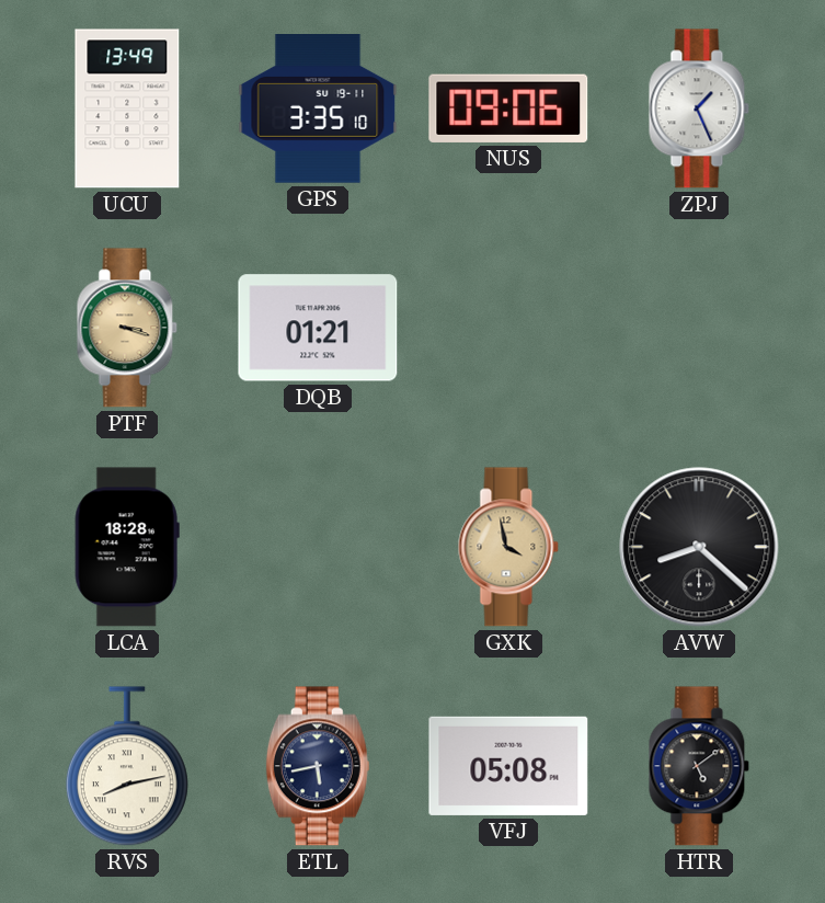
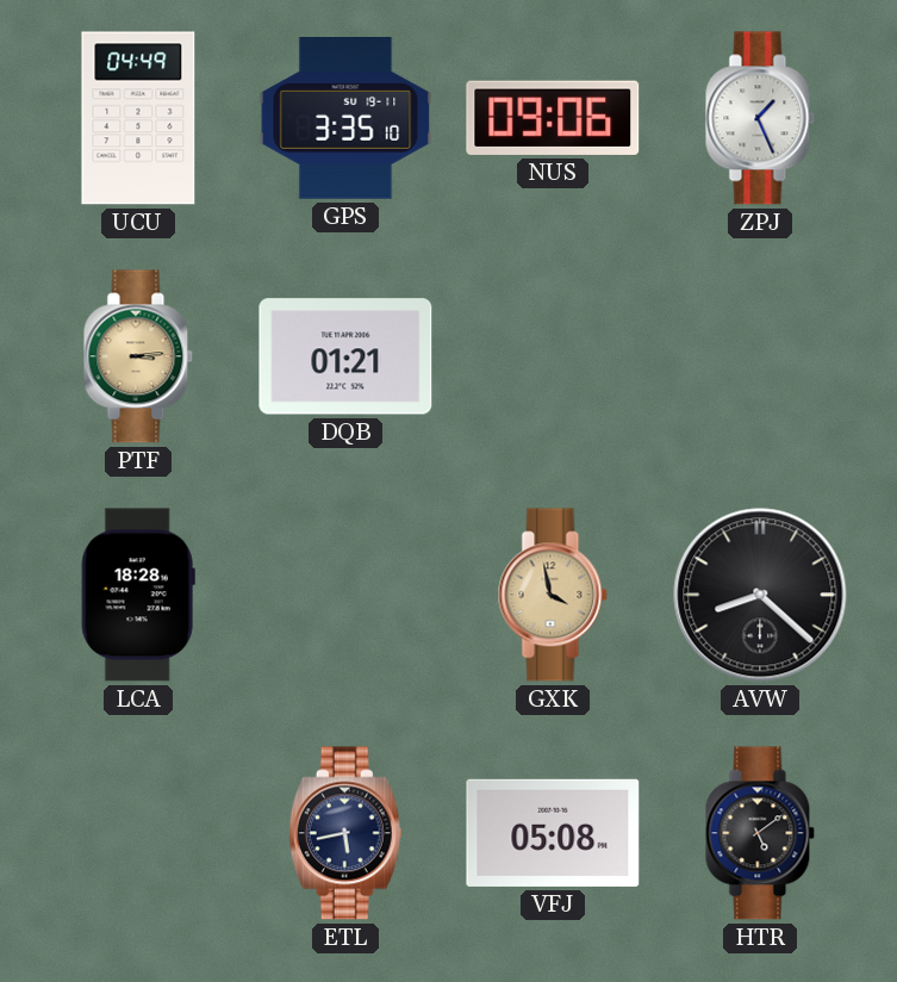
UCU: 13:49 -> 04:49 (138, 118)
PTF: 3:18 -> 3:14 (138, 356)
RVS: 8:13 -> none (127, 766)
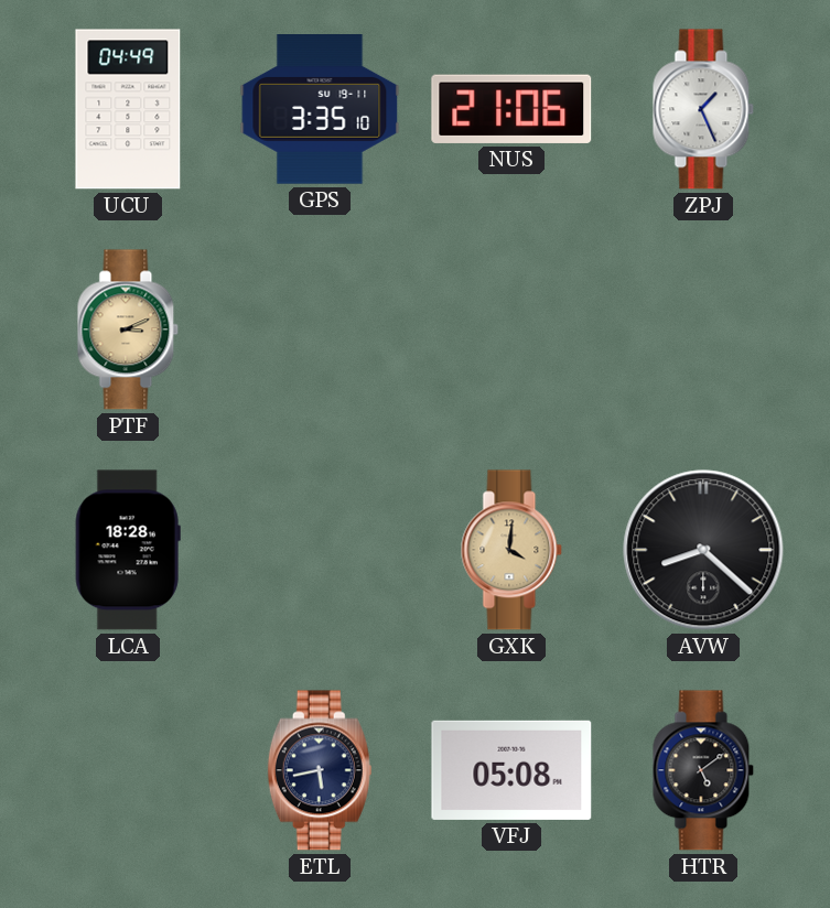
NUS: 09:06 -> 21:06 (511, 109)
PTF: 3:14 -> 3:11 (128, 329)
DQB: 01:21 -> none (345, 356)
GXK: 3:58 -> 4:01 (511, 550)
